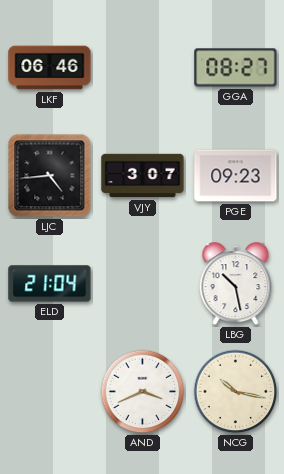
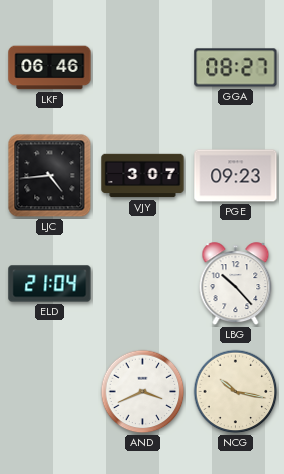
LBG: 10:28 -> 10:23 (236, 284)
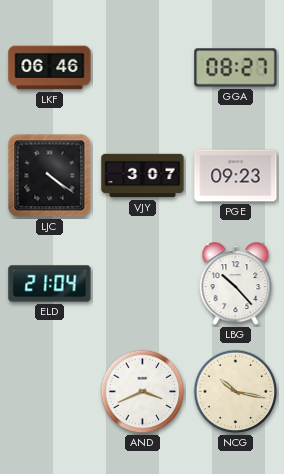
LJC: 4:44 -> 4:21 (50, 176)
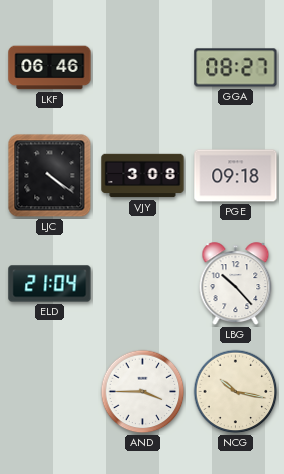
VJY: 3:07 -> 3:08 (143, 176)
PGE: 09:23 -> 09:18 (236, 176)
AND: 3:41 -> 3:45 (143, 392)
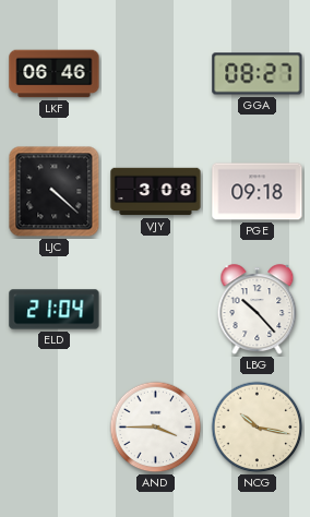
LJC: 4:21 -> 4:22 (55, 192)
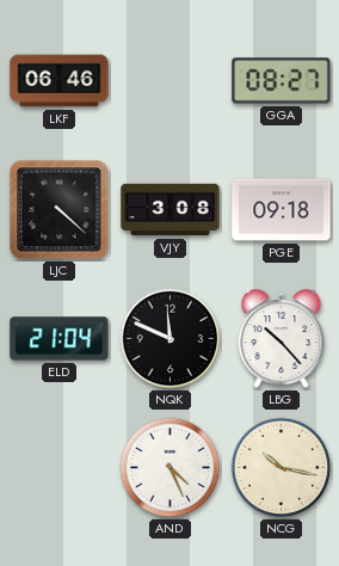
NQK: none -> 11:49 (171, 339)
AND: 3:45 -> 4:26 (171, 468)
